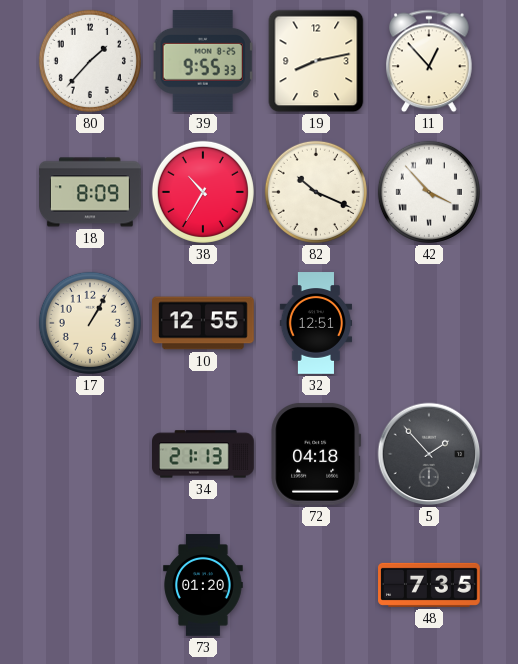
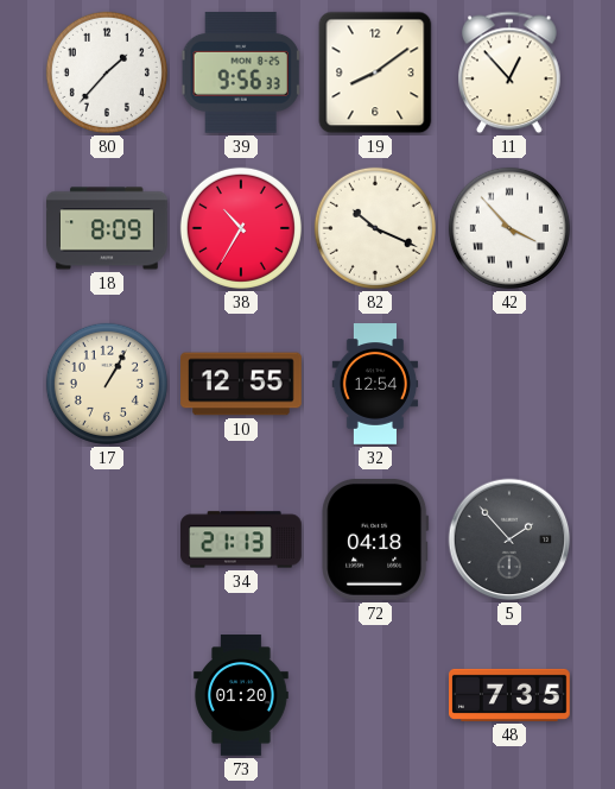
39: 9:55 -> 9:56 (241, 72)
19: 8:13 -> 8:09 (375, 72)
32: 12:51 -> 12:54 (375, 384)
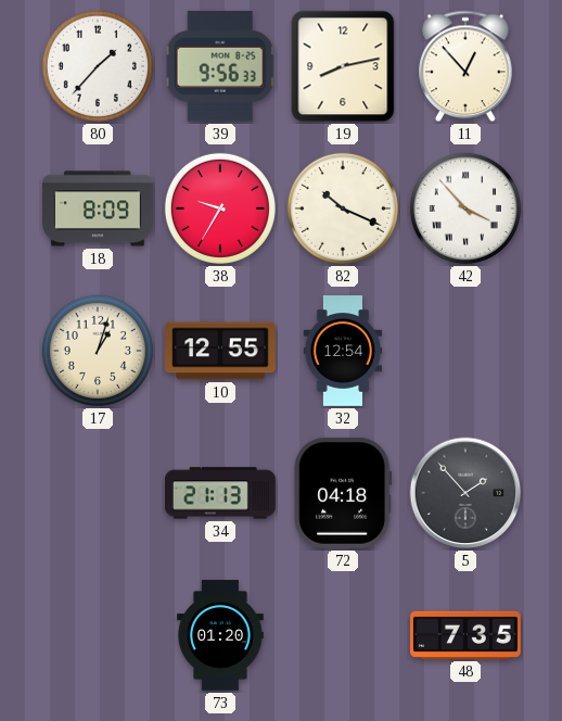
19: 8:09 -> 8:13 (343, 66)
38: 10:35 -> 9:35 (220, 208)
17: 1:05 -> 1:03 (98, 351)
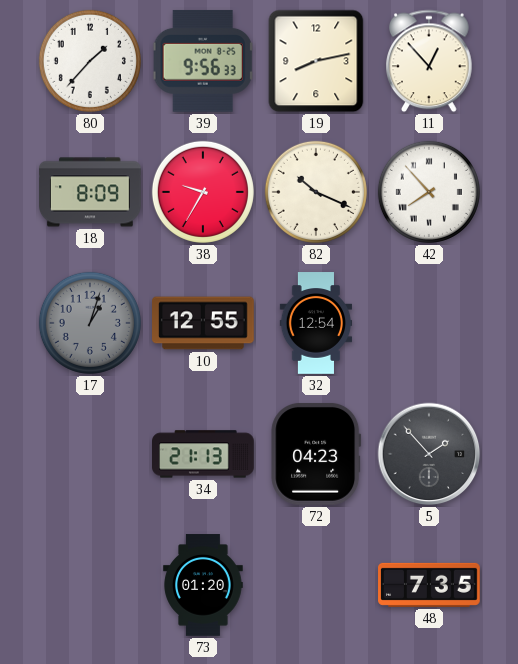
42: 3:53 -> 7:53 (429, 192)
17 dial: cream -> grey (90, 323)
72: 04:18 -> 04:23 (316, 454)
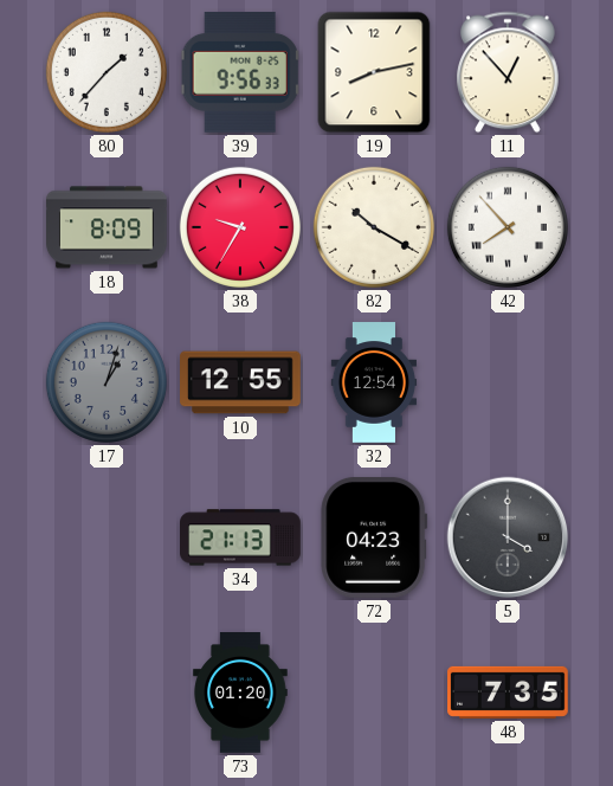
82: 10:19 -> 10:20 (374, 227)
5: 1:53 -> 4:00 (508, 537)
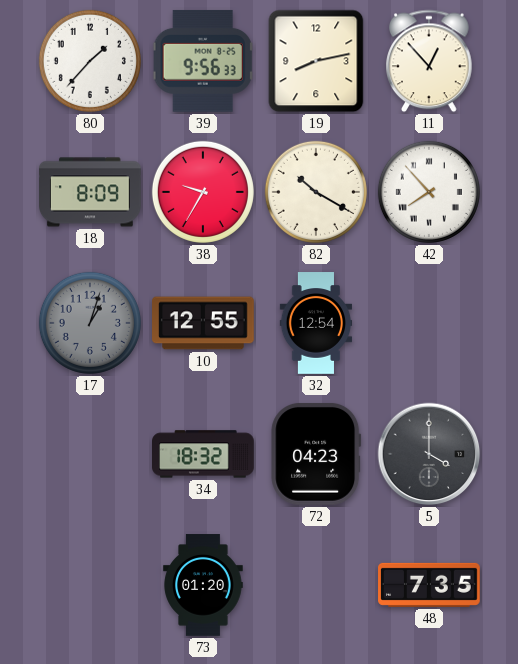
34: 21:13 -> 18:32 (203, 454)
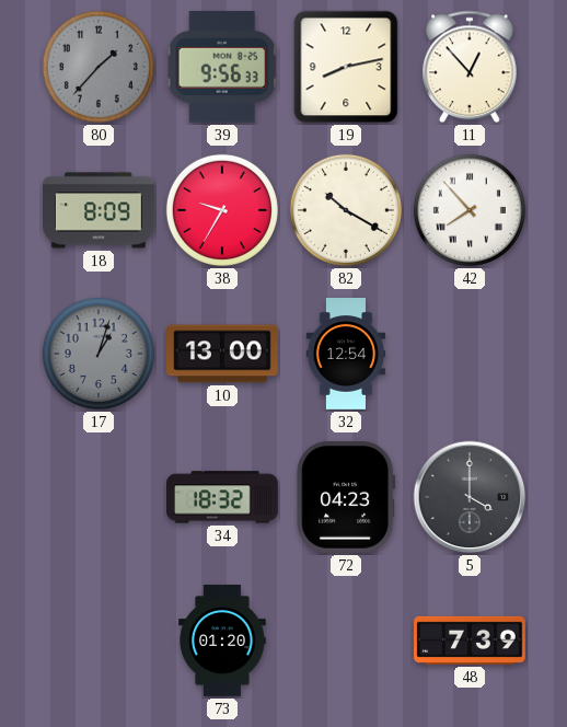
80 dial: white -> grey (99, 67)
10: 12:55 -> 13:00 (222, 354)
48: 7:35 -> 7:39 (470, 641)
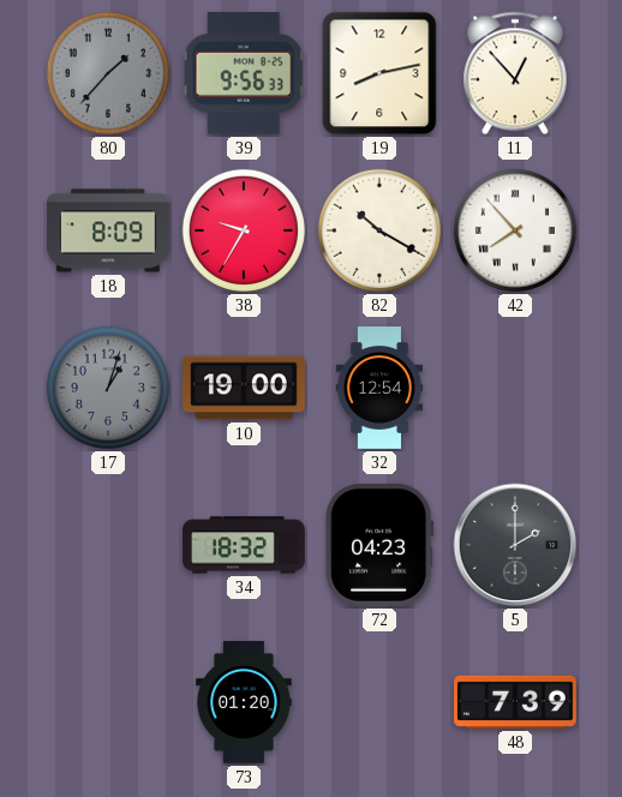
10: 13:00 -> 19:00 (244, 388)
5: 4:00 -> 2:00 (515, 545)
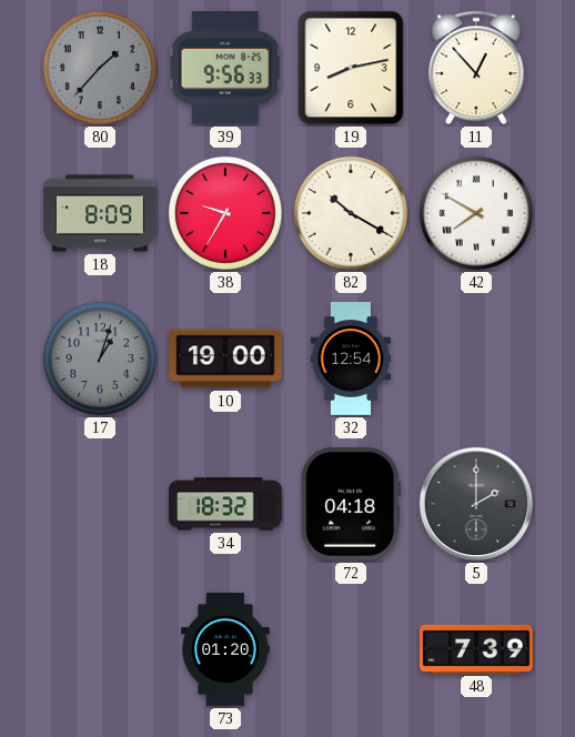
42: 7:53 -> 7:50 (476, 213)
72: 04:23 -> 04:18 (351, 504)
